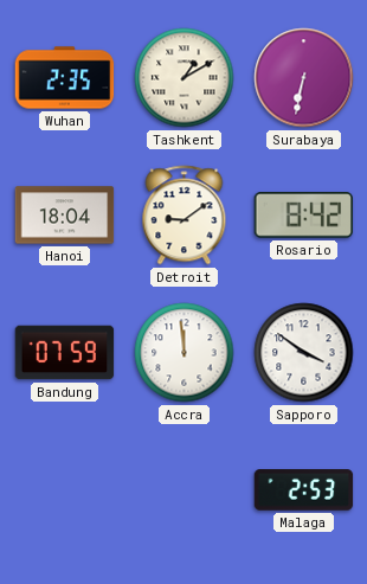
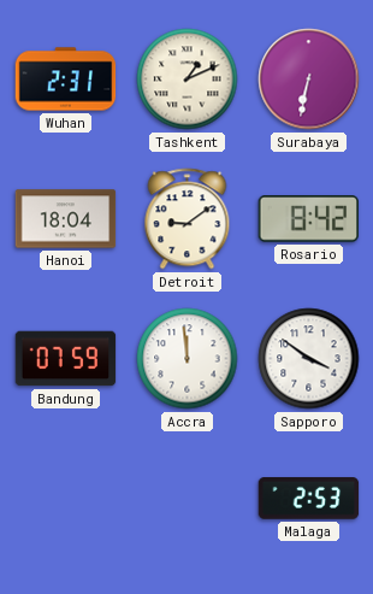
Wuhan: 2:35 -> 2:31 (66, 80)
Tashkent: 1:10 -> 1:11 (188, 80)
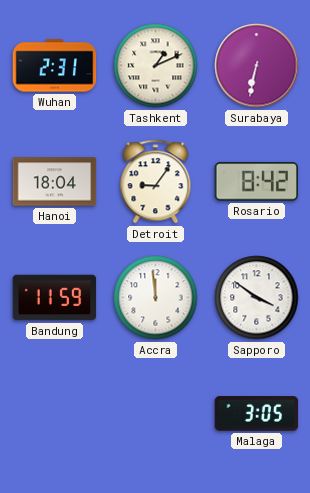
Detroit: 9:09 -> 9:06 (156, 182)
Bandung: 07:59 -> 11:59 (55, 298)
Malaga: 2:53 -> 3:05 (257, 414)
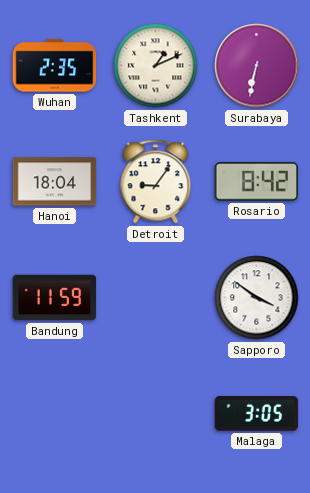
Wuhan: 2:31 -> 2:35 (55, 66)
Accra: 11:59 -> none (156, 298)
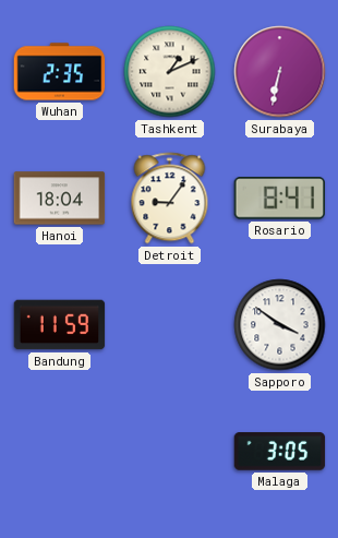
Rosario: 8:42 -> 8:41 (279, 199)
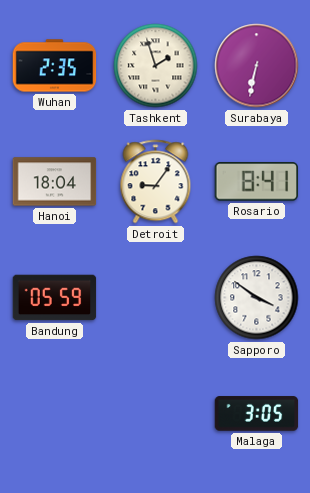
Tashkent: 1:11 -> 1:57 (156, 66)
Bandung: 11:59 -> 05:59 (55, 298)
